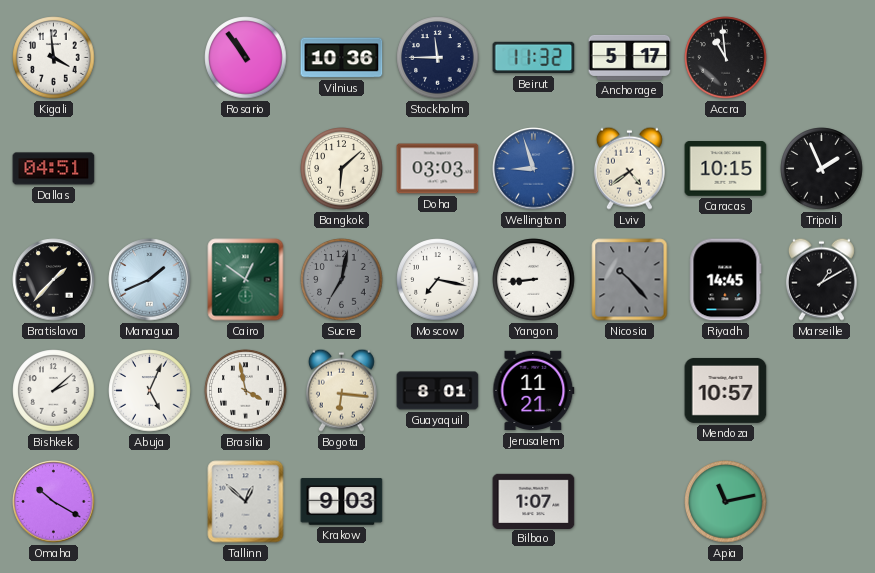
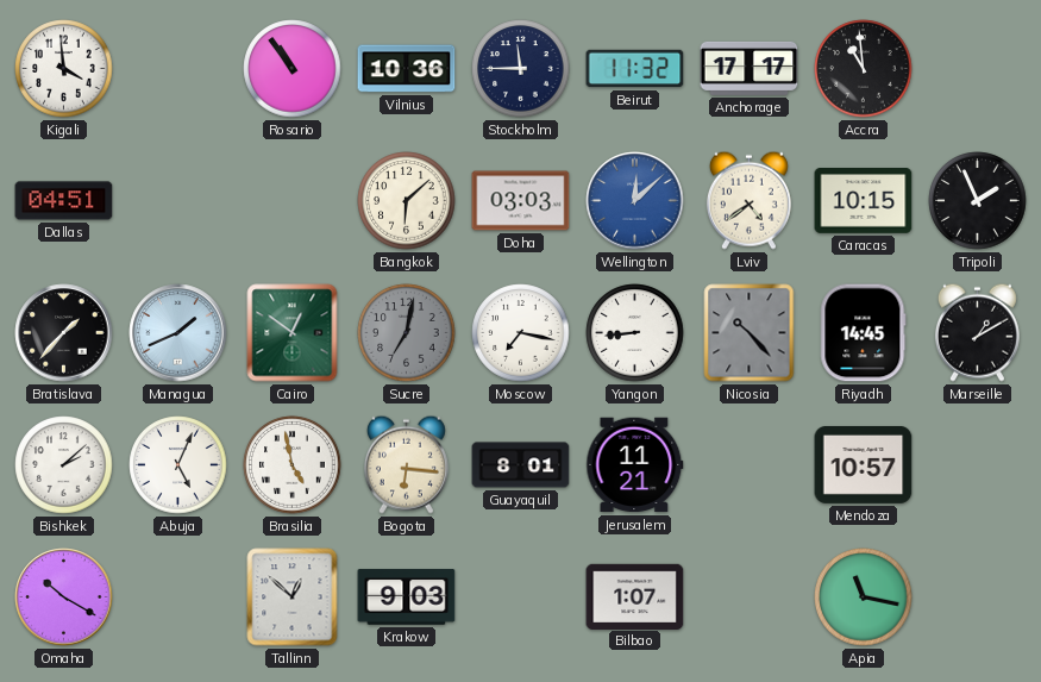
Anchorage: 5:17 -> 17:17 (750, 68)
Wellington: 8:57 -> 12:08 (635, 201)
Brasilia: 3:58 -> 4:58 (293, 465)
Apia: 11:13 -> 11:17 (864, 597)
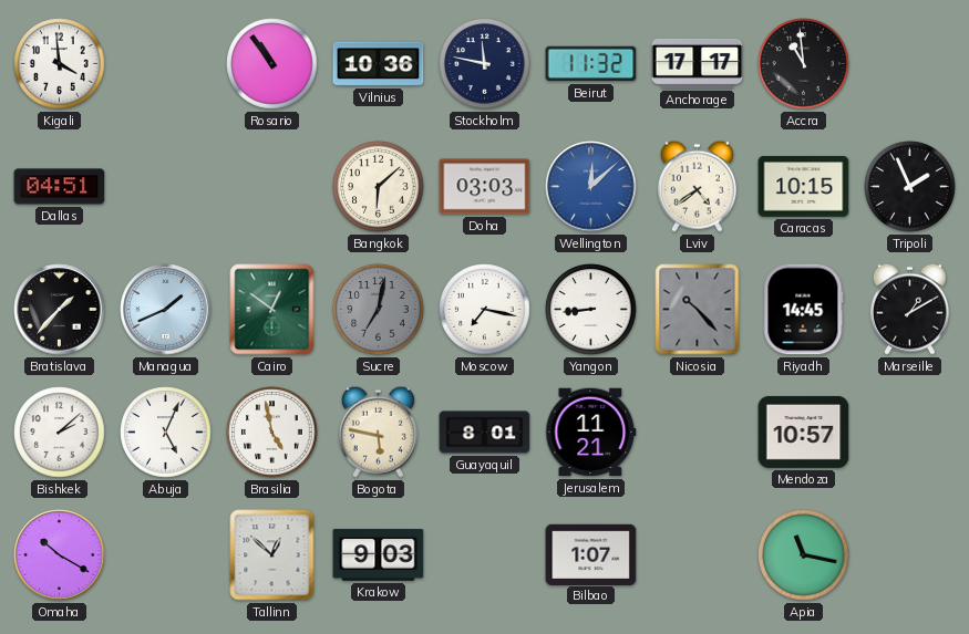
Stockholm: 11:45 -> 11:47 (485, 64)
Bogota: 6:16 -> 5:47 (378, 432)
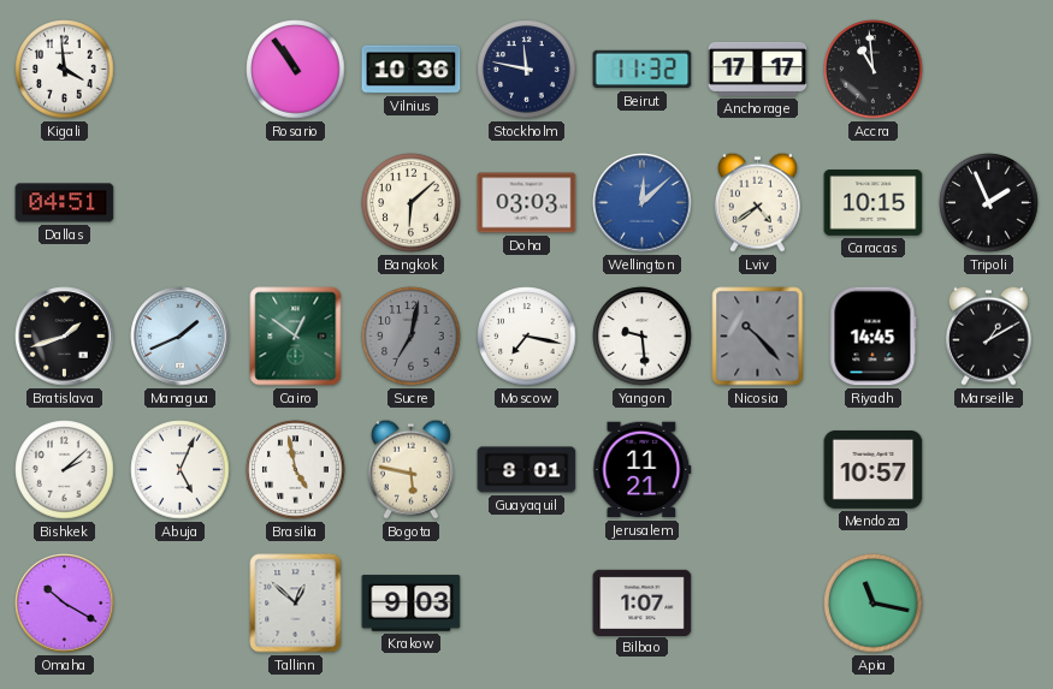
Bratislava: 1:37 -> 1:42 (65, 337)
Yangon: 8:44 -> 9:29 (643, 337)
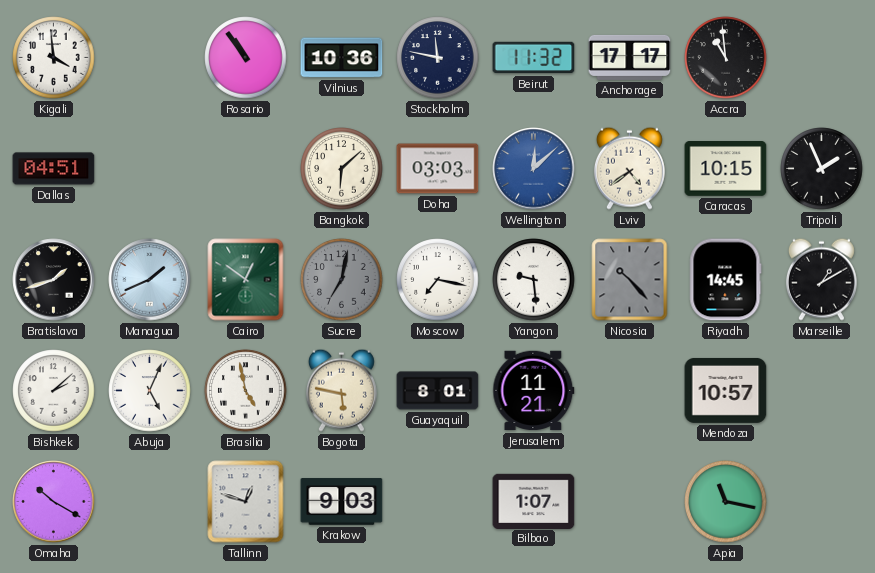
Tallinn: 12:52 -> 12:48 (246, 502)
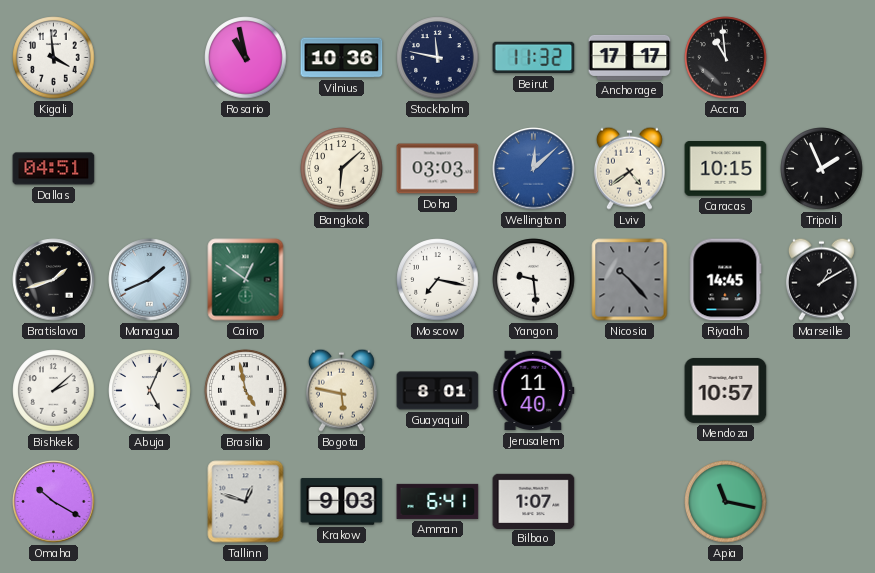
Rosario: 10:54 -> 10:58 (246, 58)
Sucre: 7:02 -> none (342, 280)
Jerusalem: 11:21 -> 11:40 (534, 391)
Amman: none -> 6:41 (438, 501)
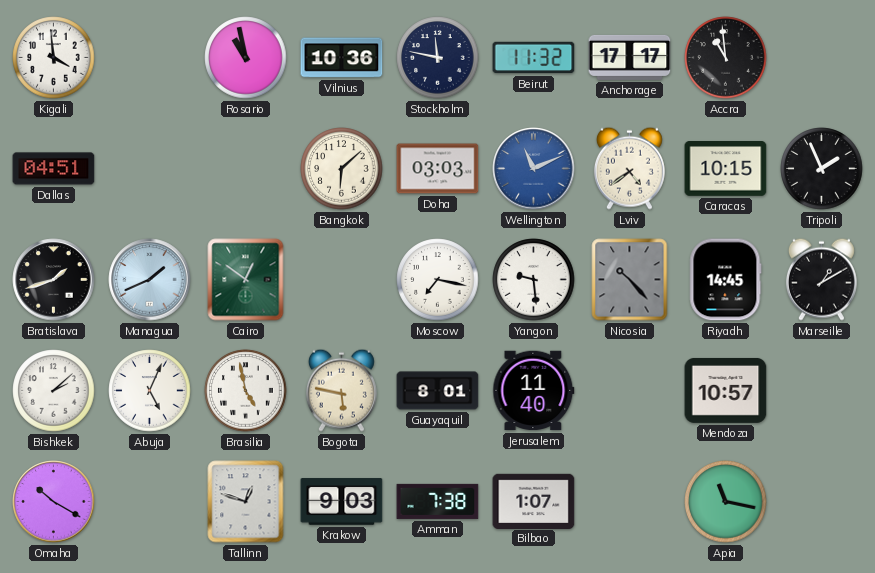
Wellington: 12:08 -> 11:11 (534, 169)
Amman: 6:41 -> 7:38 (438, 501)
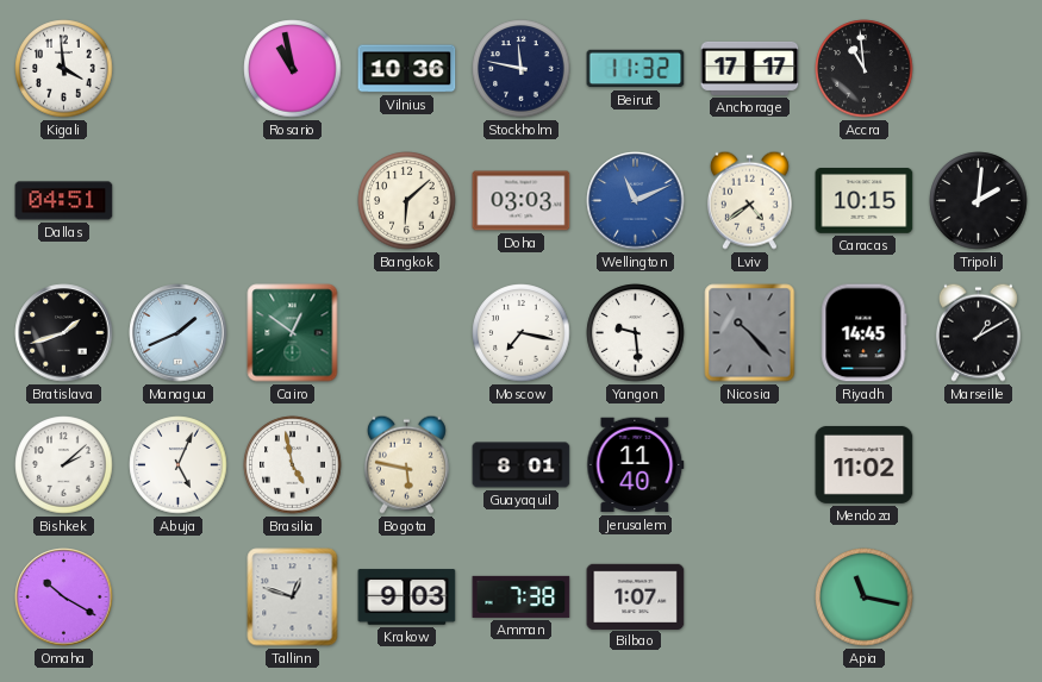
Tripoli: 1:56 -> 2:01 (979, 201)
Mendoza: 10:57 -> 11:02 (865, 464)
